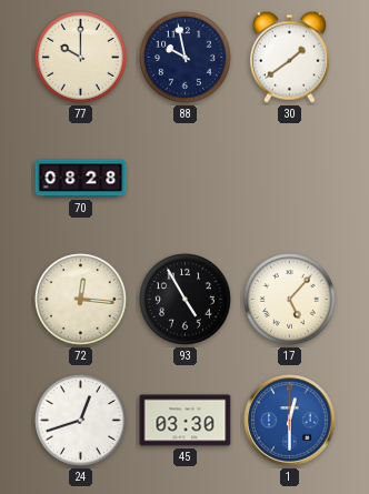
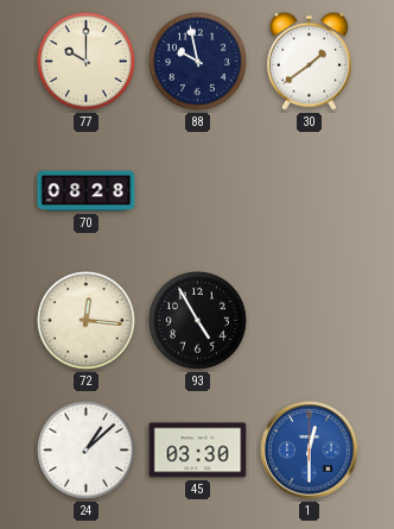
17: 5:07 -> none (290, 300)
24: 12:42 -> 1:08 (87, 451)
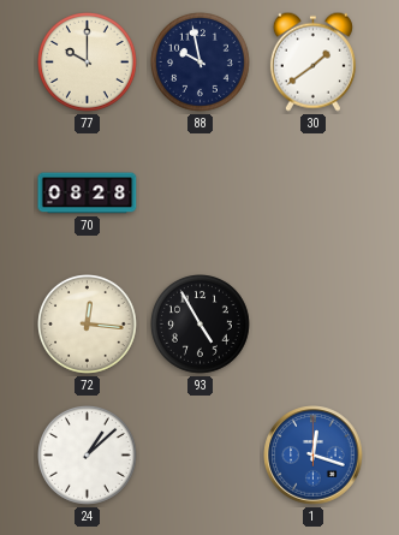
45: 03:30 -> none (198, 451)
1: 12:30 -> 12:18 (314, 456)
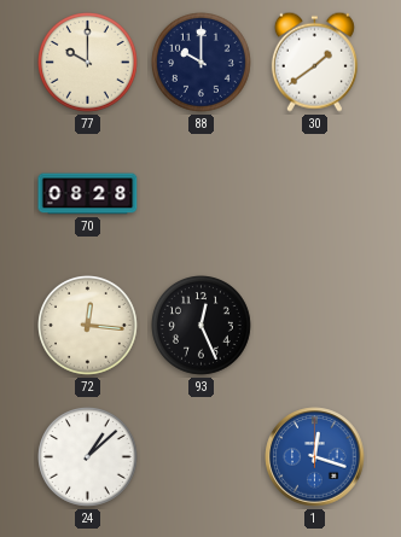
88: 9:58 -> 10:00 (202, 63)
93: 4:55 -> 12:26 (202, 326)
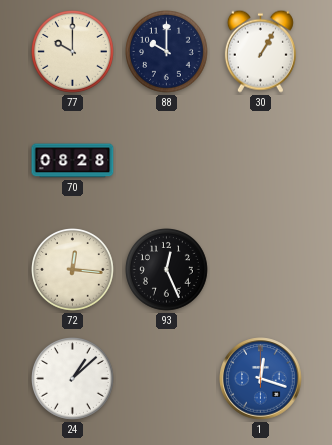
30: 1:39 -> 1:05 (260, 51)
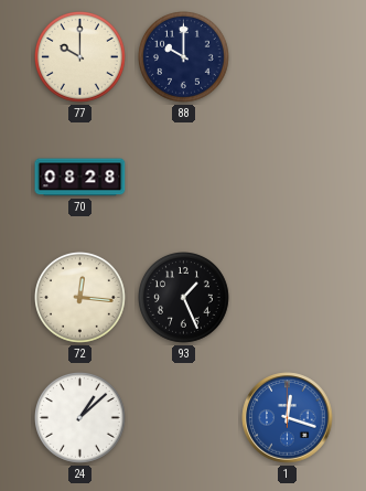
30: 1:05 -> none (260, 51)
93: 12:26 -> 1:26 (184, 298)
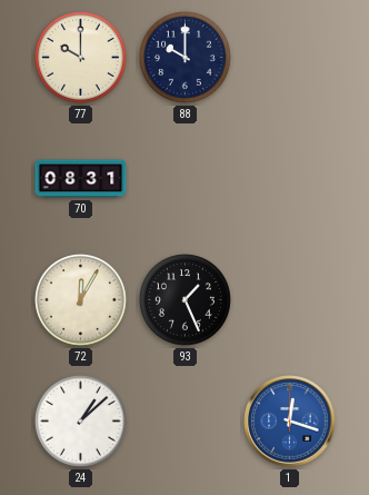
70: 08:28 -> 08:31 (81, 179)
72: 12:16 -> 12:05 (81, 300)
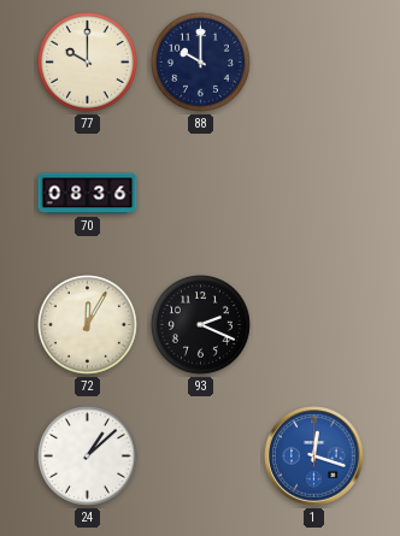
70: 08:31 -> 08:36 (88, 194)
93: 1:26 -> 2:19 (201, 325)
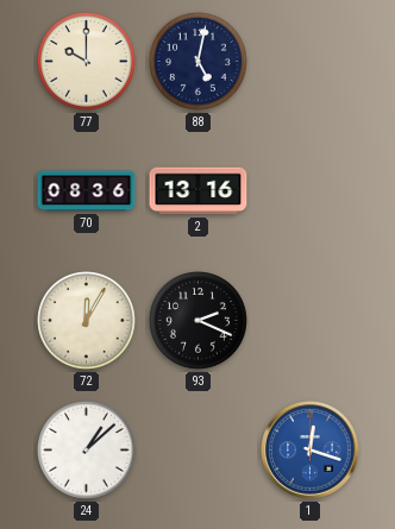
88: 10:00 -> 5:02 (199, 62)
2: none -> 13:16 (199, 191)
